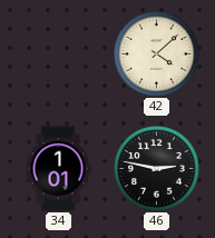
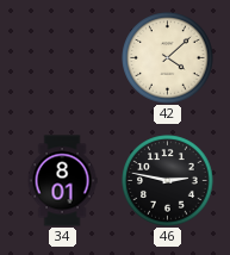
34: 1:01 -> 8:01 (62, 181)
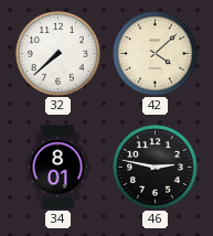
32: none -> 7:38 (58, 54)
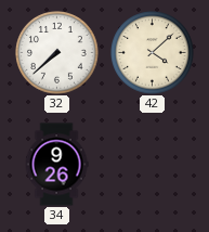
34: 8:01 -> 9:26 (56, 165)
46: 2:47 -> none (156, 168)
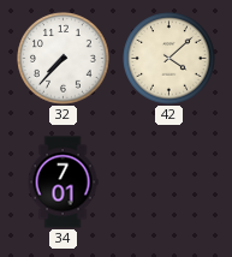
32: 7:38 -> 7:37 (64, 59)
34: 9:26 -> 7:01 (63, 183)
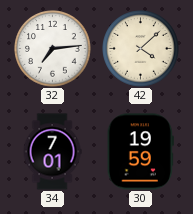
32: 7:37 -> 7:14 (53, 49)
30: none -> 19:59 (140, 152)
